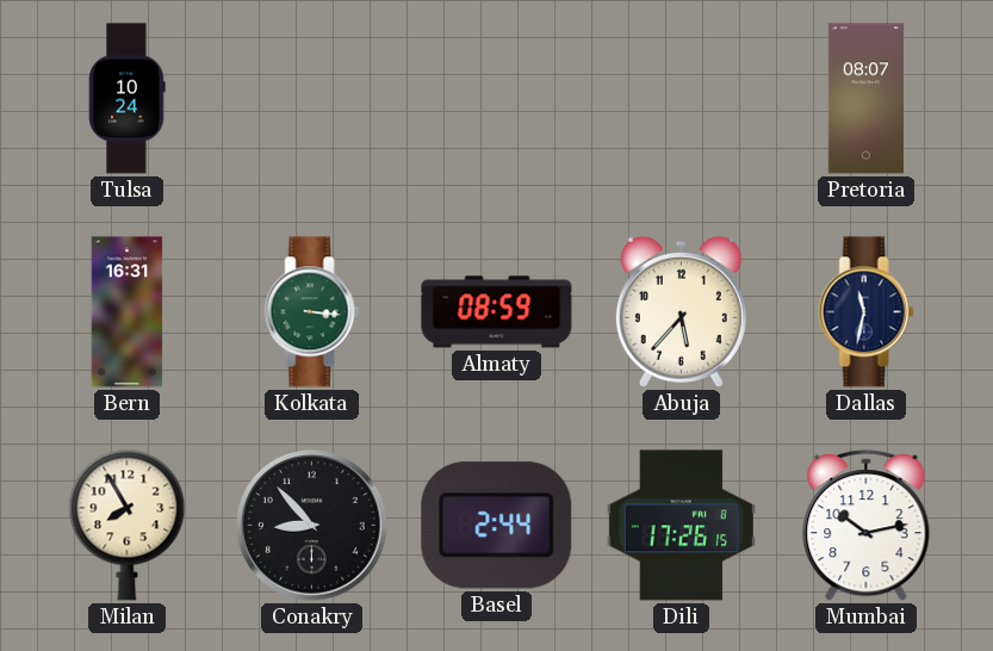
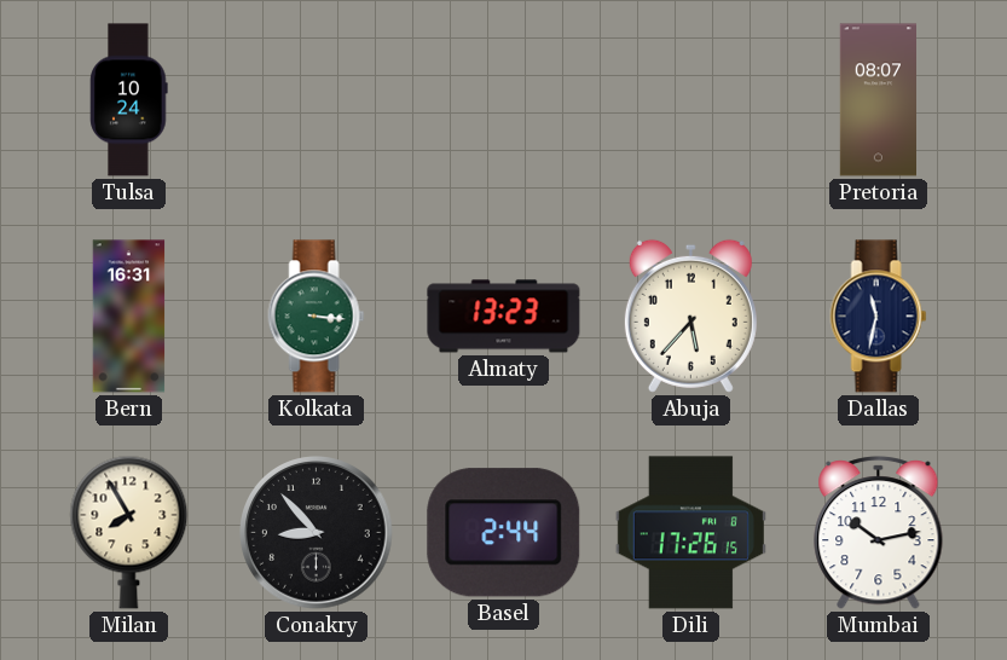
Almaty: 08:59 -> 13:23 (504, 317)
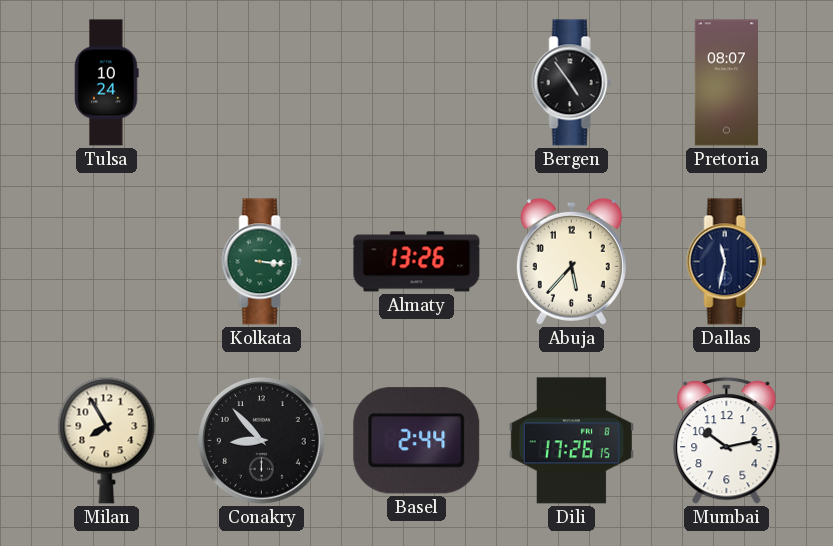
Bergen: none -> 4:54 (572, 83)
Bern: 16:31 -> none (129, 317)
Almaty: 13:23 -> 13:26 (417, 262)
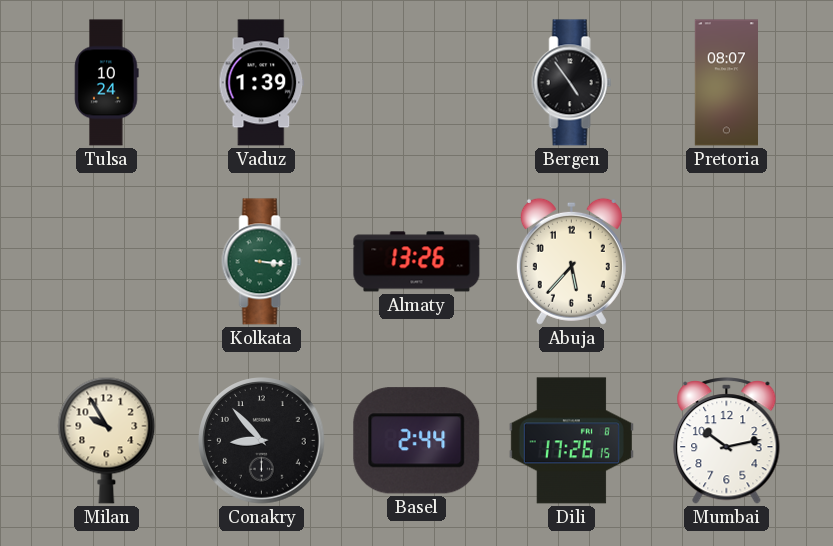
Vaduz: none -> 1:39 (262, 83)
Dallas: 11:32 -> none (727, 262)
Milan: 7:55 -> 9:55 (107, 440)
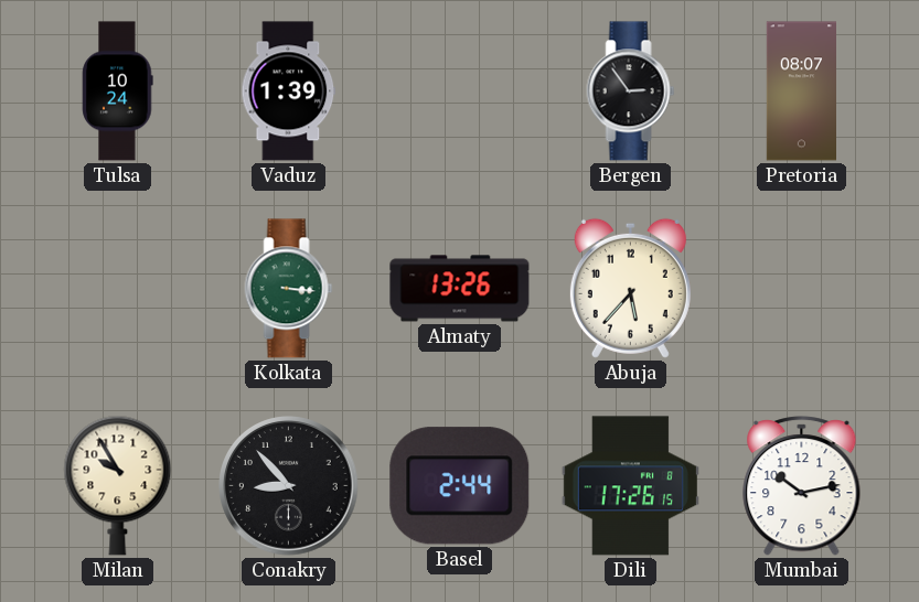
Bergen: 4:54 -> 2:54 (631, 92)
